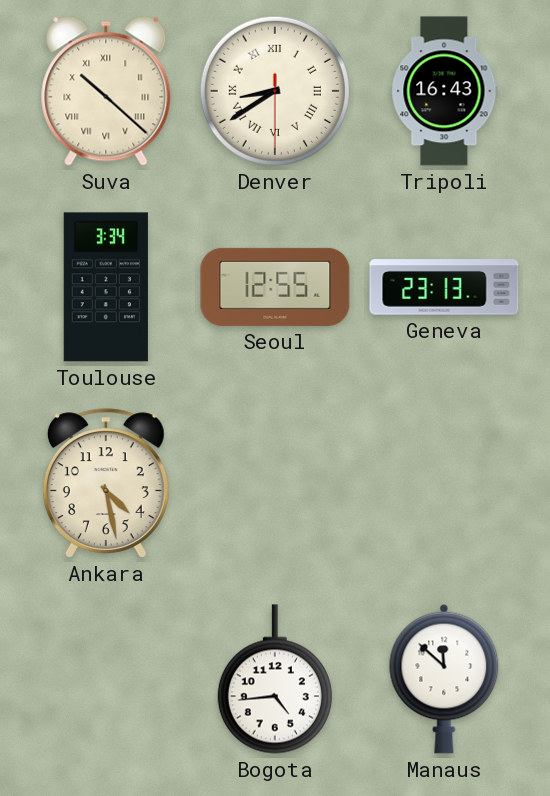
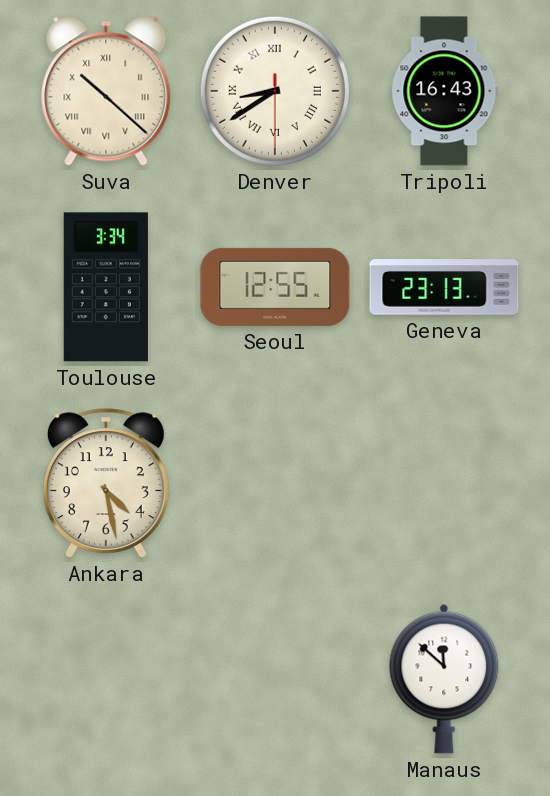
Bogota: 4:44 -> none (275, 679)
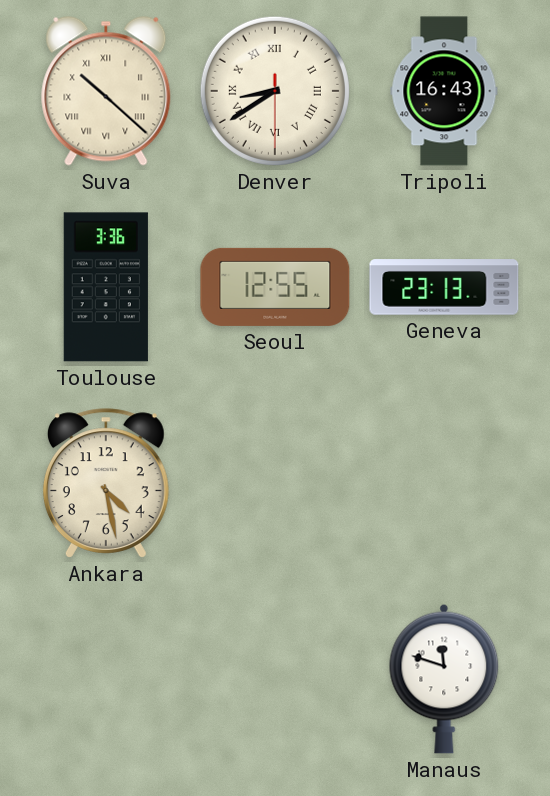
Toulouse: 3:34 -> 3:36 (106, 287)
Manaus: 11:52 -> 11:48 (444, 679)
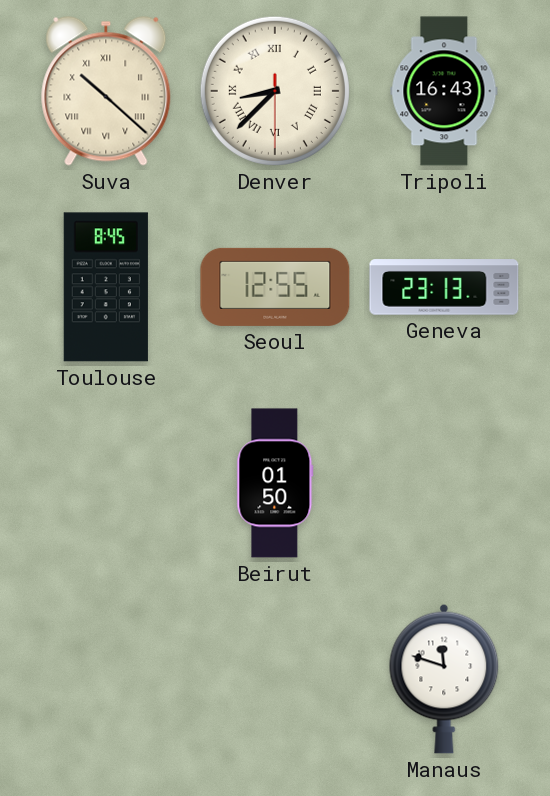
Denver: 8:39 -> 8:37 (275, 91)
Toulouse: 3:36 -> 8:45 (106, 287)
Ankara: 4:28 -> none (106, 483)
Beirut: none -> 01:50 (275, 483)
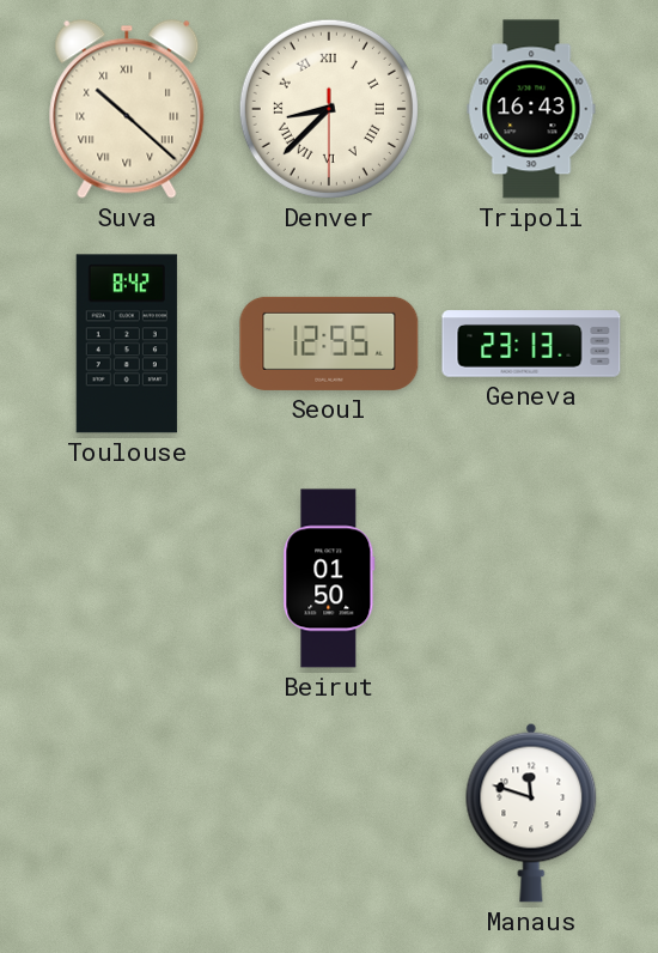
Toulouse: 8:45 -> 8:42 (127, 344)
